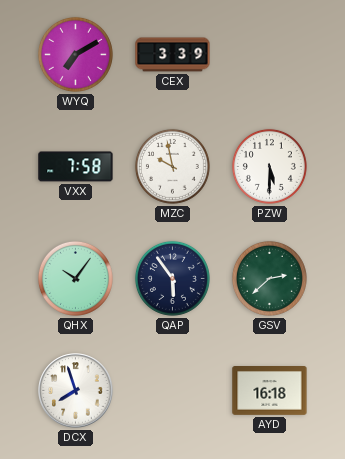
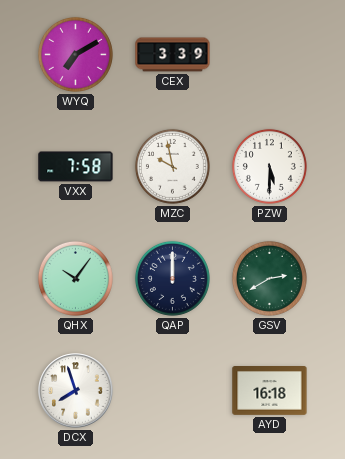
QAP: 5:54 -> 12:00 (172, 278)
GSV: 2:38 -> 2:40 (269, 278)
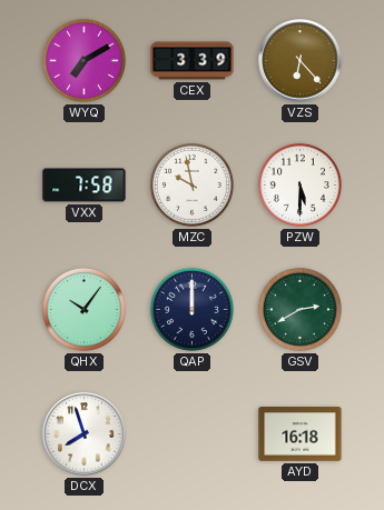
VZS: none -> 6:23 (301, 61)
